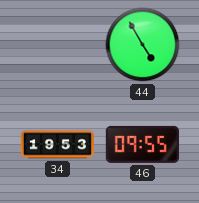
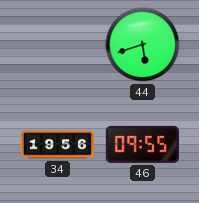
44: 4:55 -> 5:42 (143, 45)
34: 19:53 -> 19:56 (57, 145)
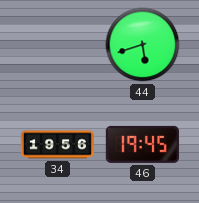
46: 09:55 -> 19:45 (142, 144)
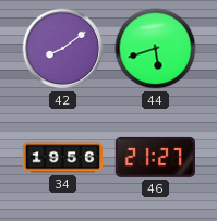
42: none -> 8:09 (63, 49)
46: 19:45 -> 21:27 (155, 157)
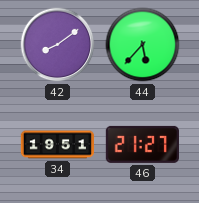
44: 5:42 -> 5:37 (143, 45)
34: 19:56 -> 19:51 (57, 145)
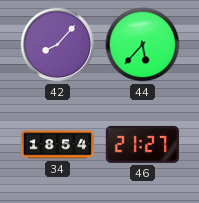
42: 8:09 -> 8:07 (58, 45)
34: 19:51 -> 18:54 (57, 145)
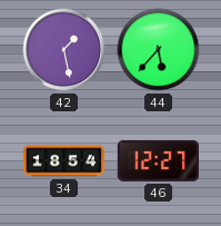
42: 8:07 -> 1:28 (64, 50)
46: 21:27 -> 12:27 (158, 160)
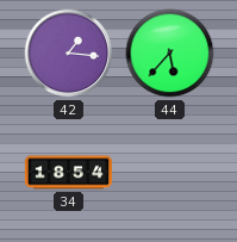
42: 1:28 -> 1:16 (69, 54)
46: 12:27 -> none (158, 160)
